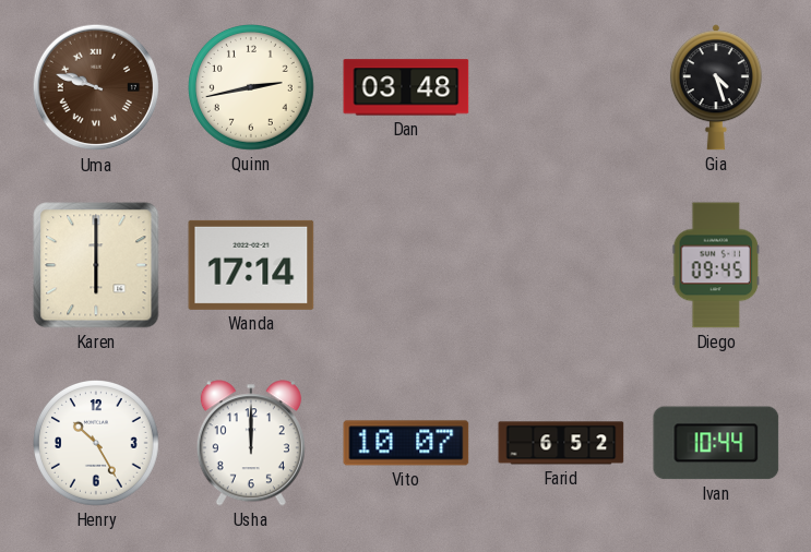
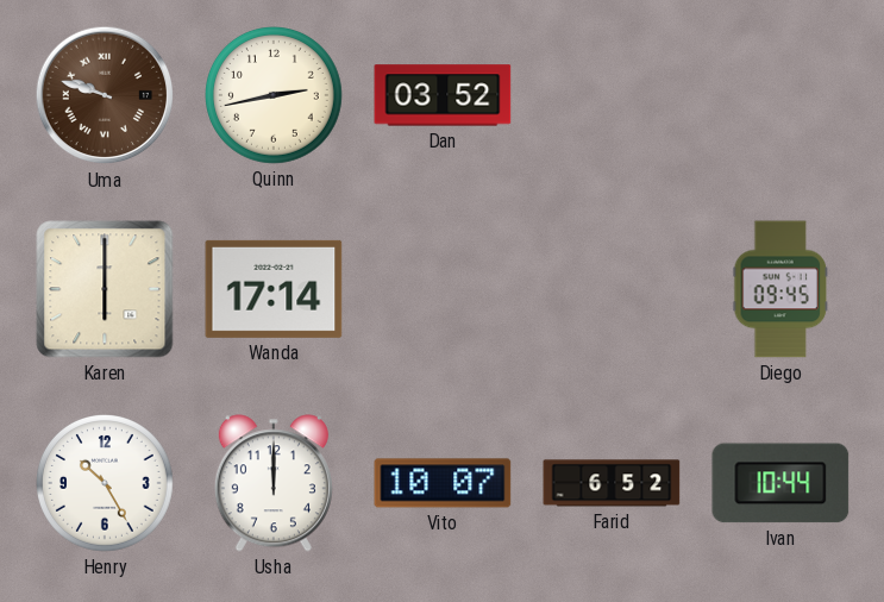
Dan: 03:48 -> 03:52 (443, 95)
Gia: 4:27 -> none (716, 87)
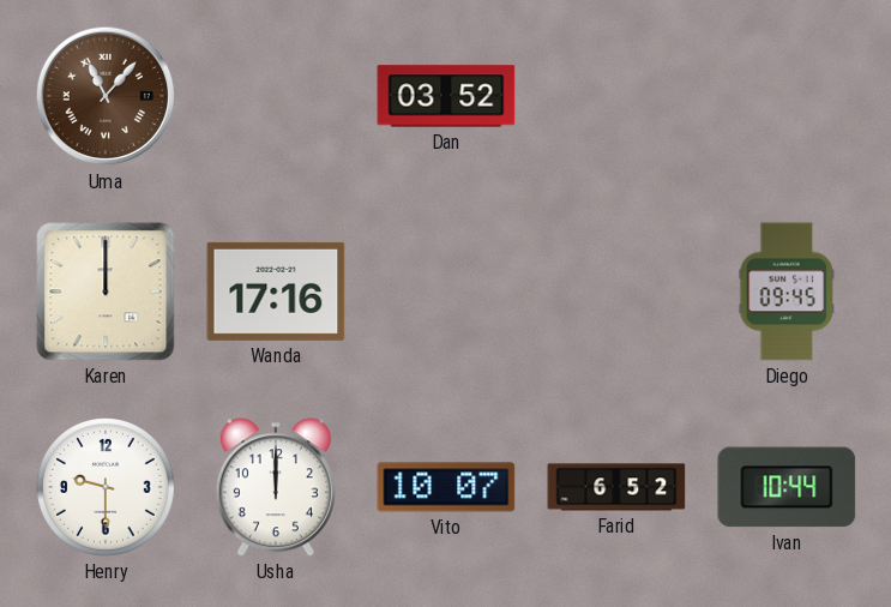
Uma: 9:48 -> 11:07 (106, 96)
Quinn: 2:43 -> none (275, 96)
Karen: 6:00 -> 12:00 (106, 292)
Wanda: 17:14 -> 17:16 (276, 292)
Henry: 10:25 -> 9:30 (107, 488)
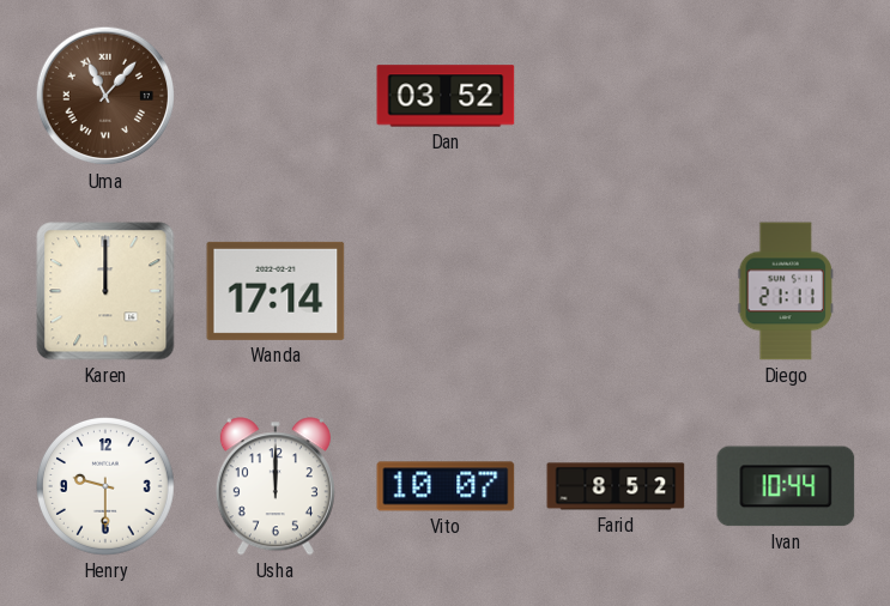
Wanda: 17:16 -> 17:14 (276, 291)
Diego: 09:45 -> 21:11 (786, 291)
Farid: 6:52 -> 8:52 (616, 486)
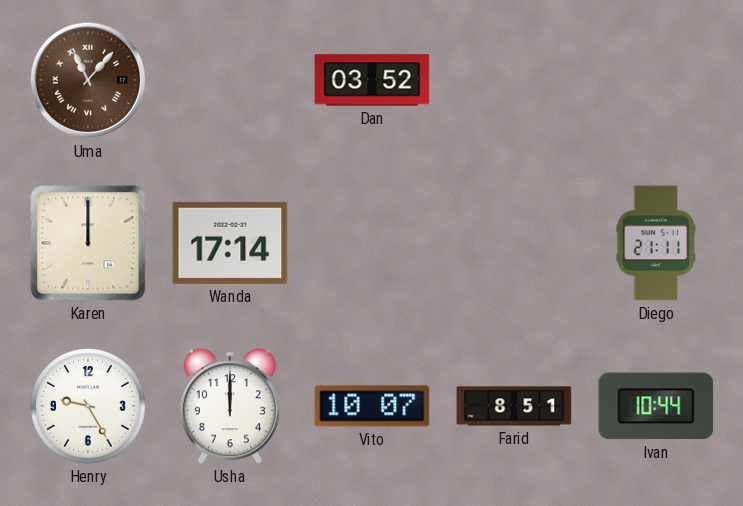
Henry: 9:30 -> 9:25 (89, 407)
Farid: 8:52 -> 8:51 (514, 406)
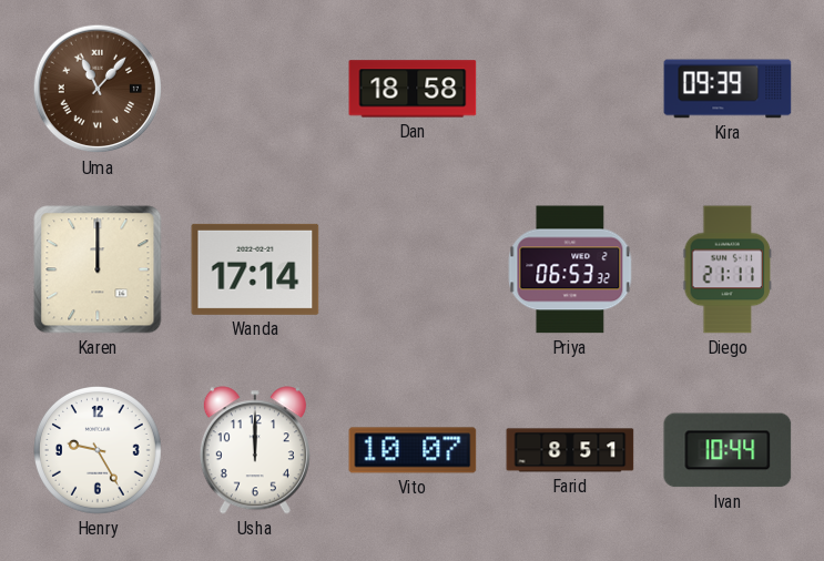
Dan: 03:52 -> 18:58 (413, 89)
Kira: none -> 09:39 (728, 89)
Priya: none -> 06:53 (570, 269)
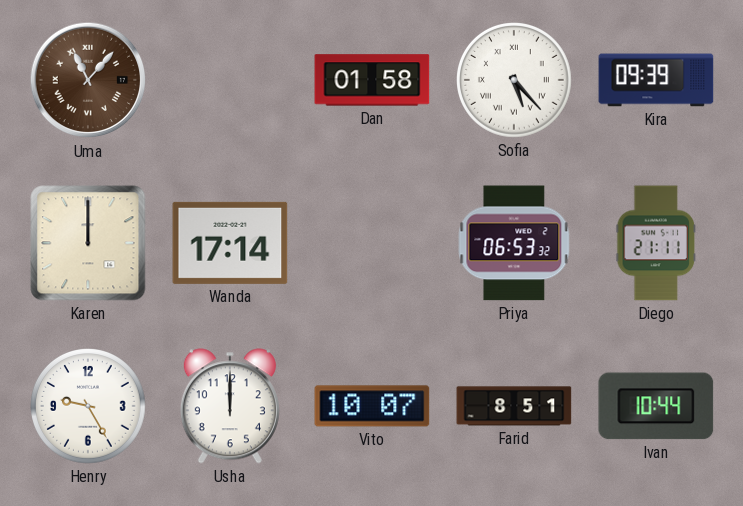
Dan: 18:58 -> 01:58 (372, 80)
Sofia: none -> 5:23 (515, 81)
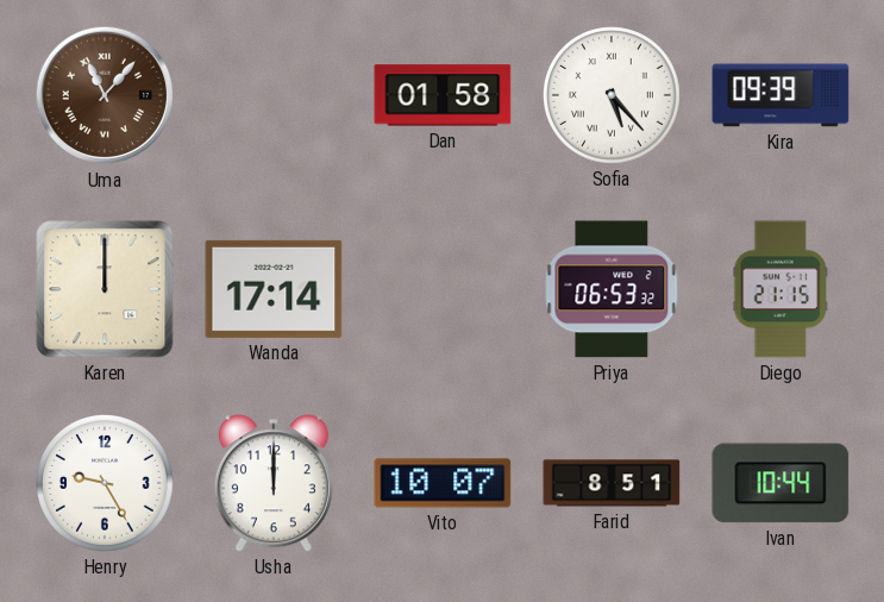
Diego: 21:11 -> 21:15 (780, 289)
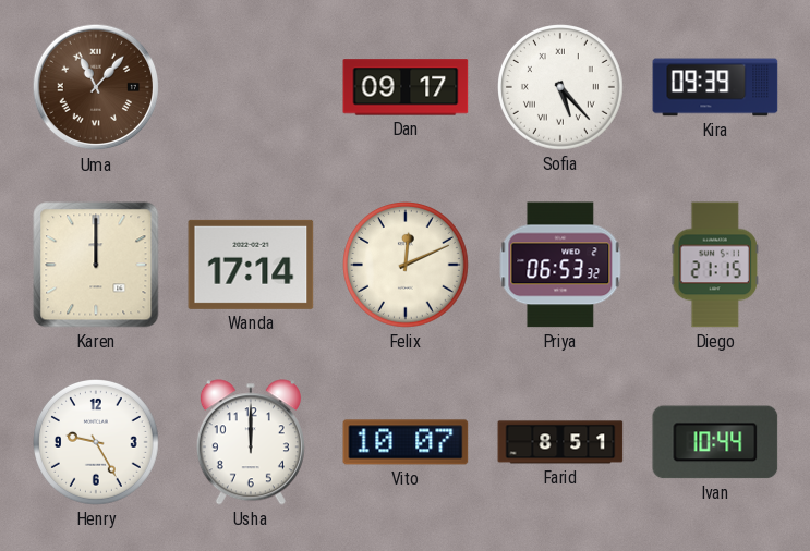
Dan: 01:58 -> 09:17 (406, 87)
Felix: none -> 12:11 (407, 266)
